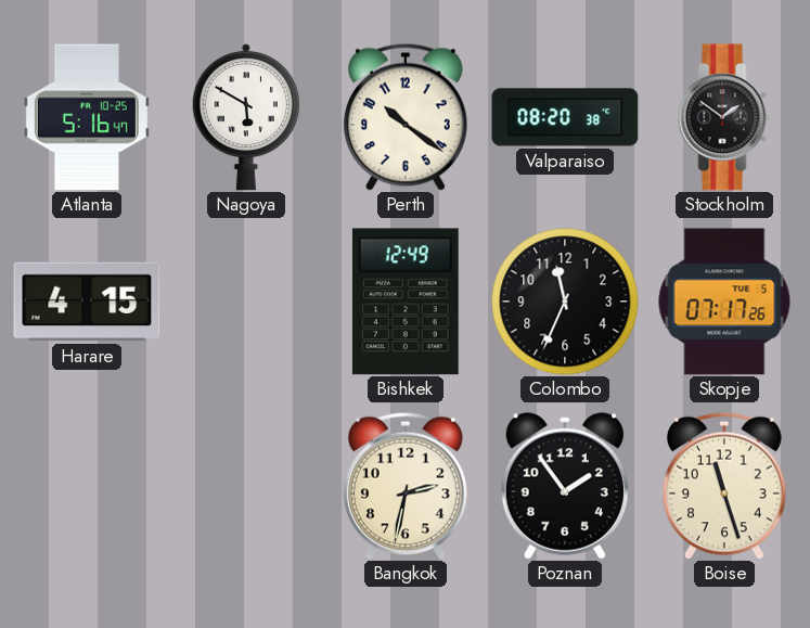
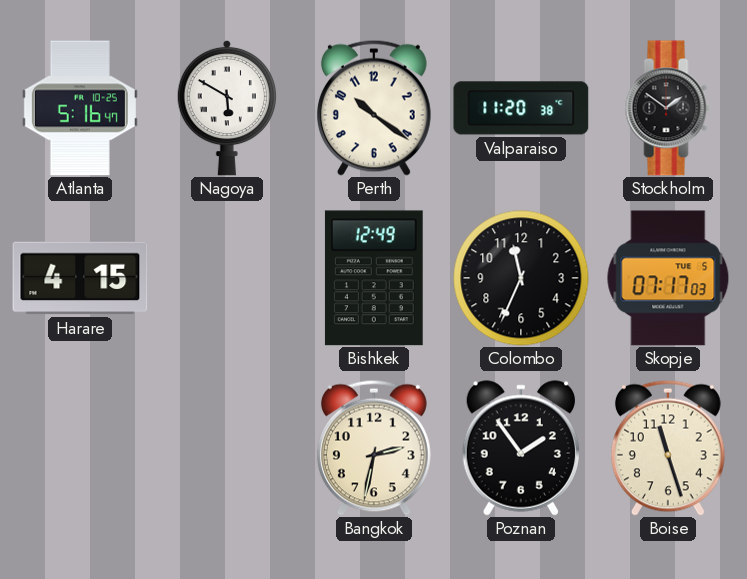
Valparaiso: 08:20 -> 11:20 (521, 108)
Skopje: 07:17:26 -> 07:17:03 (668, 278)
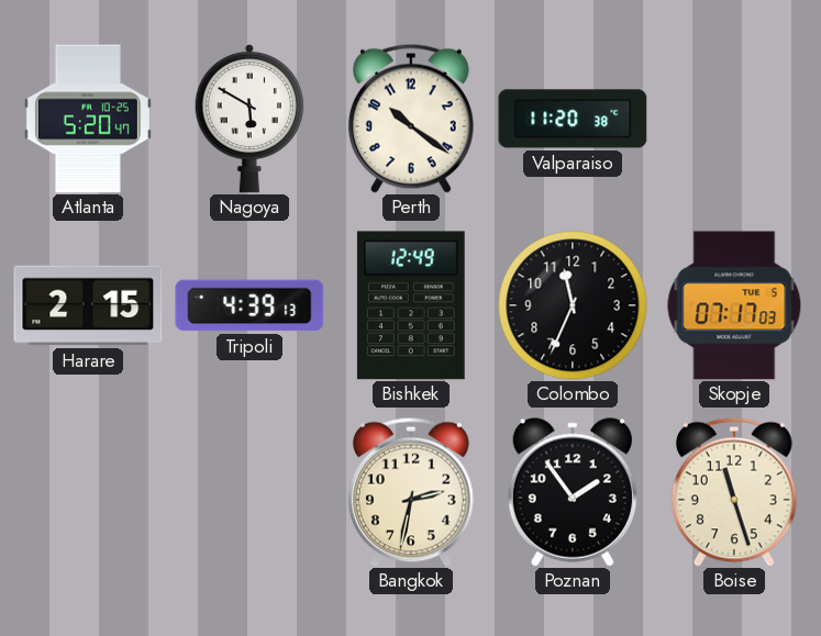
Atlanta: 5:16 -> 5:20 (88, 119)
Stockholm: 1:51 -> none (668, 108)
Harare: 4:15 -> 2:15 (88, 305)
Tripoli: none -> 4:39 (249, 305)
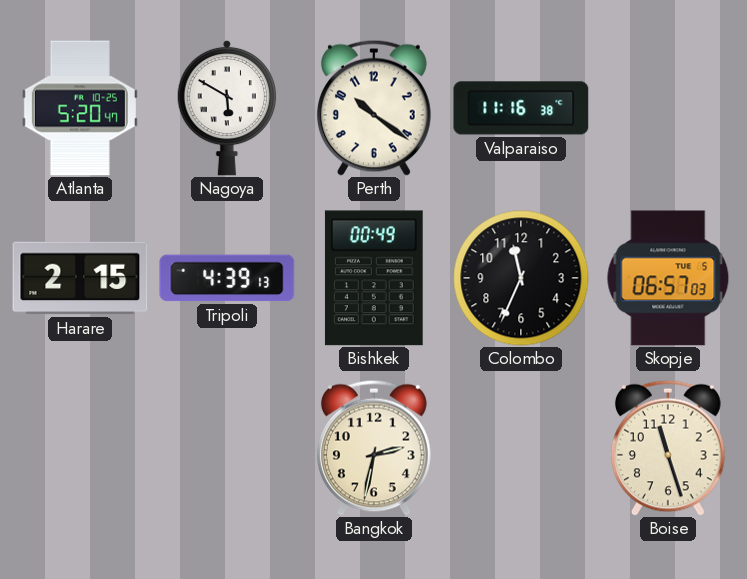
Valparaiso: 11:20 -> 11:16 (521, 108)
Bishkek: 12:49 -> 00:49 (374, 278)
Skopje: 07:17 -> 06:57 (668, 278)
Poznan: 1:54 -> none (573, 492)
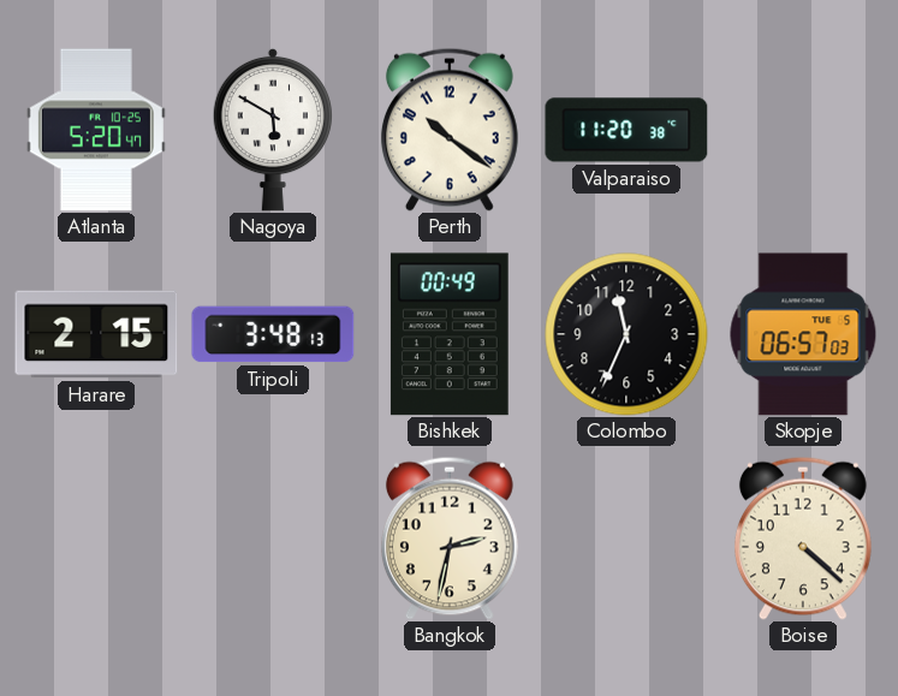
Valparaiso: 11:16 -> 11:20 (626, 130)
Tripoli: 4:39 -> 3:48 (273, 334)
Boise: 11:27 -> 4:22 (803, 539)
